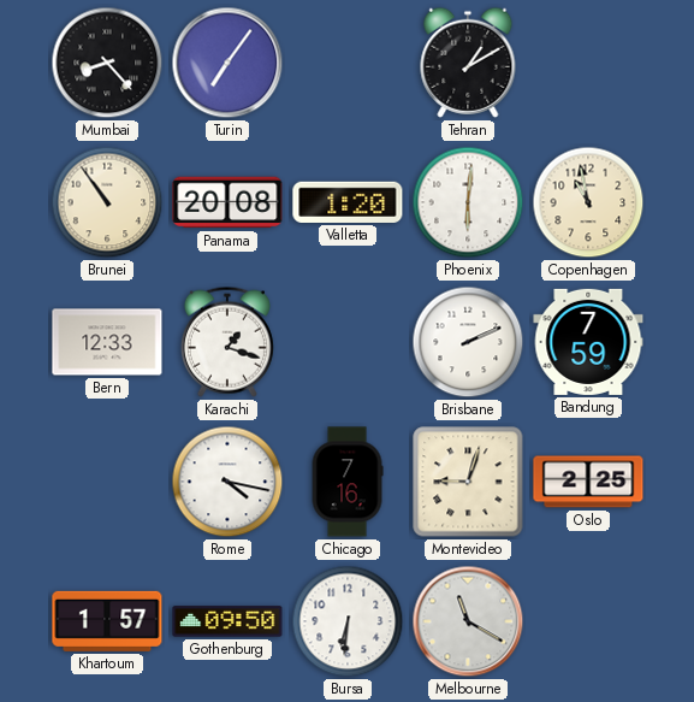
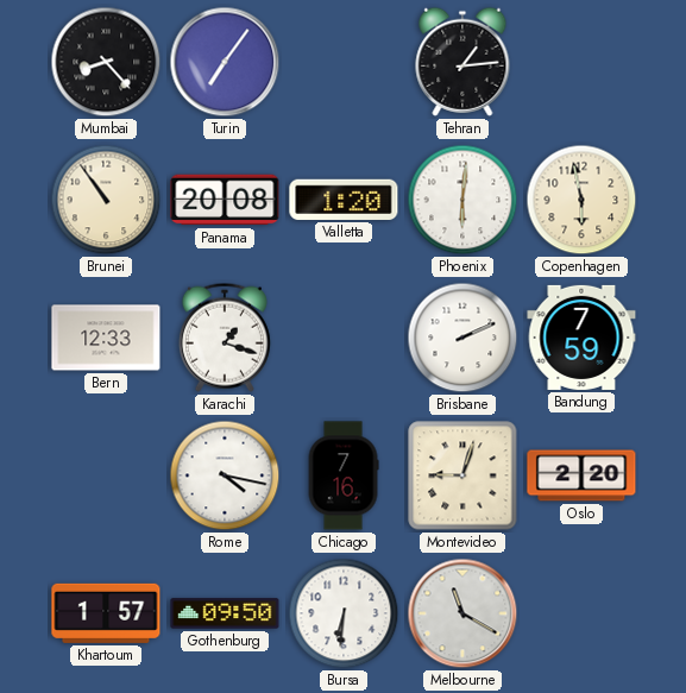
Tehran: 1:10 -> 1:14 (462, 62)
Copenhagen: 10:58 -> 5:58 (581, 200)
Oslo: 2:25 -> 2:20 (581, 475)
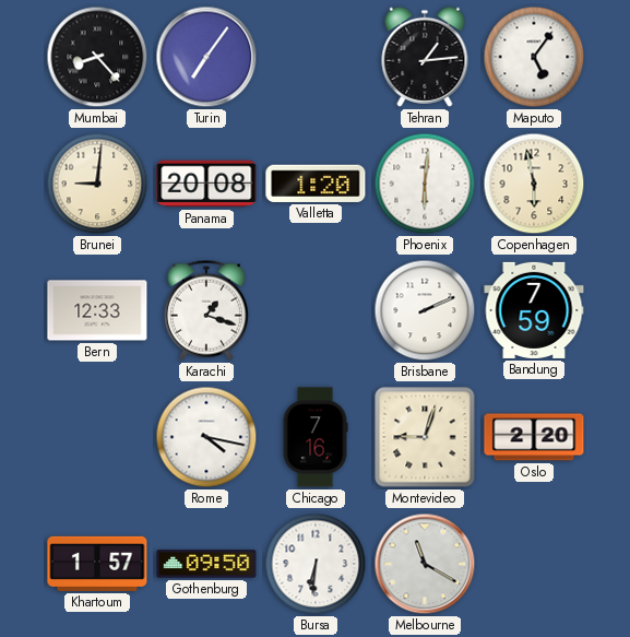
Maputo: none -> 5:06 (534, 57)
Brunei: 10:54 -> 9:01 (97, 184)
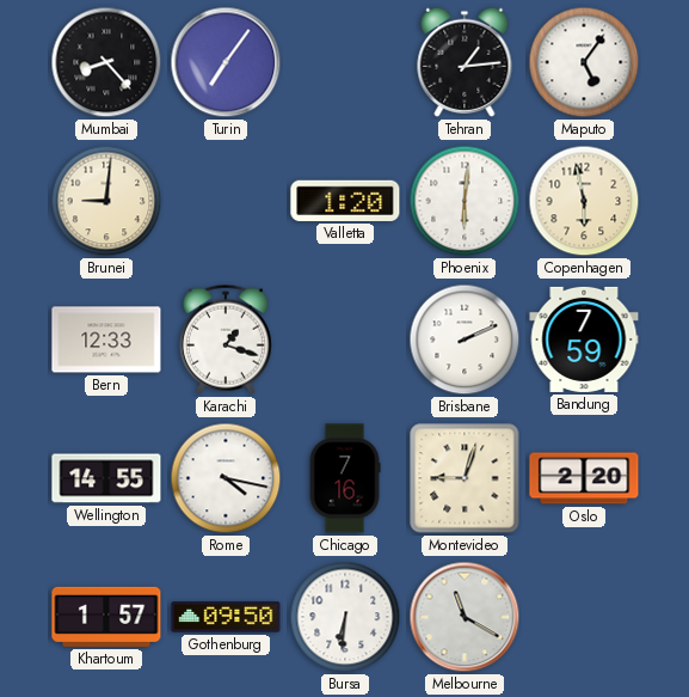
Panama: 20:08 -> none (206, 184)
Wellington: none -> 14:55 (106, 478)
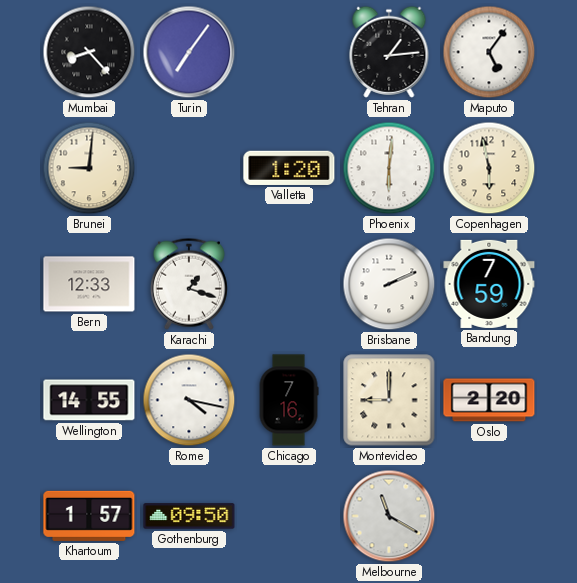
Montevideo: 9:03 -> 9:00 (389, 400)
Bursa: 6:31 -> none (345, 617)
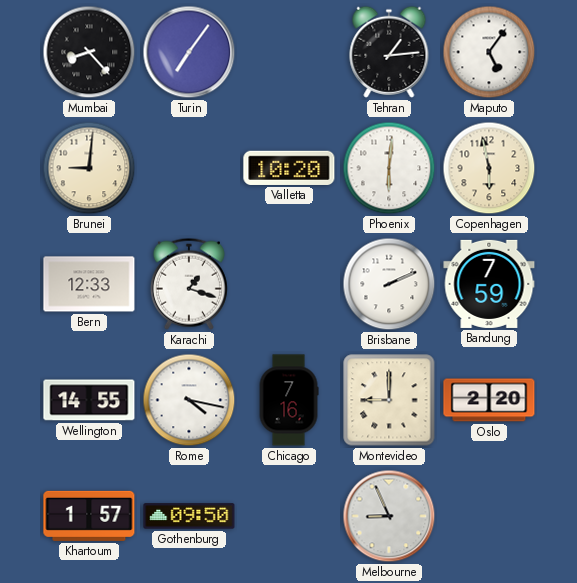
Valletta: 1:20 -> 10:20 (289, 168)
Melbourne: 11:20 -> 8:56 (389, 516)
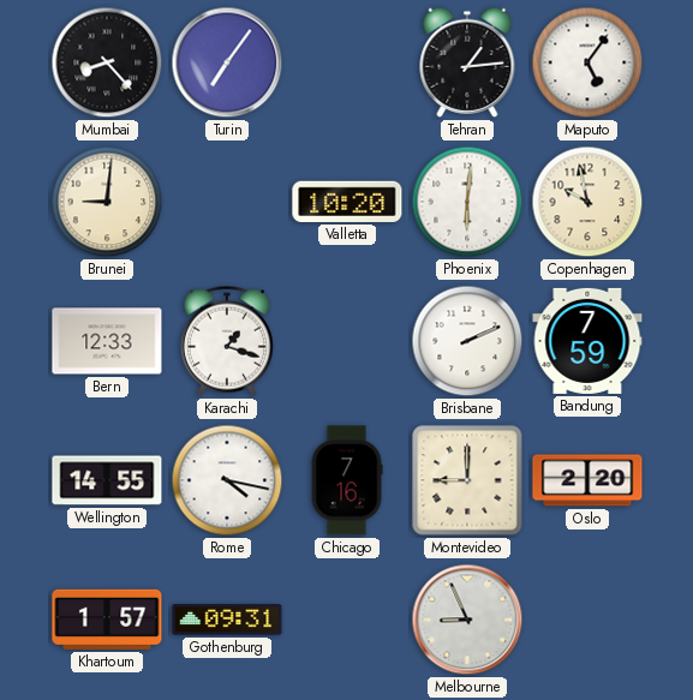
Copenhagen: 5:58 -> 9:58 (587, 202)
Gothenburg: 09:50 -> 09:31 (227, 620)
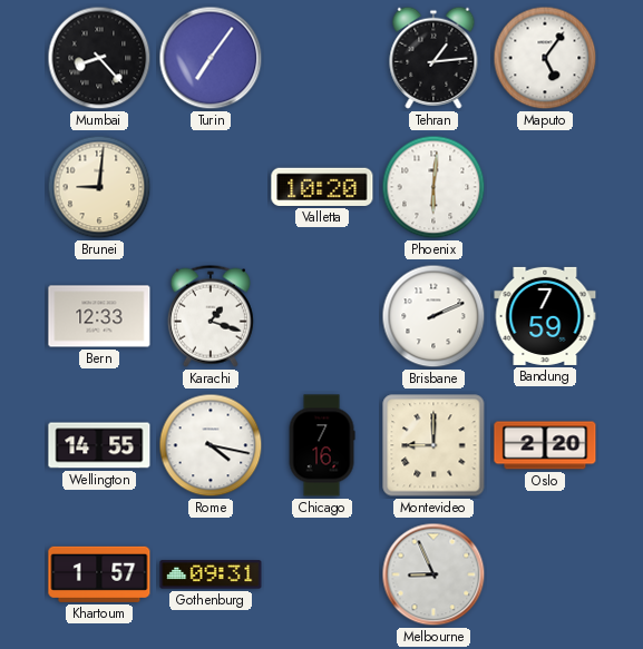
Copenhagen: 9:58 -> none (587, 202)
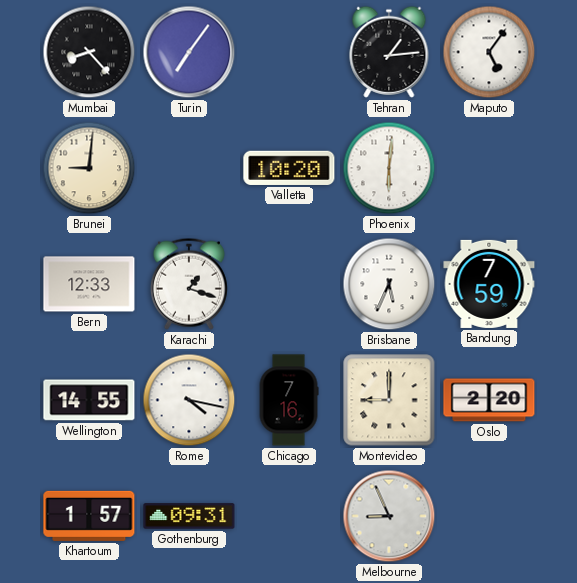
Brisbane: 2:11 -> 5:34 (389, 284)
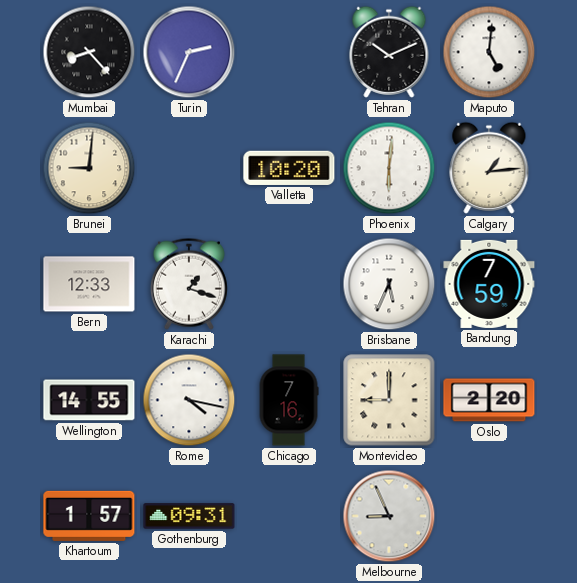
Turin: 7:06 -> 2:34 (189, 52)
Tehran: 1:14 -> 10:11 (389, 52)
Maputo: 5:06 -> 5:01 (489, 52)
Calgary: none -> 1:14 (489, 168)
